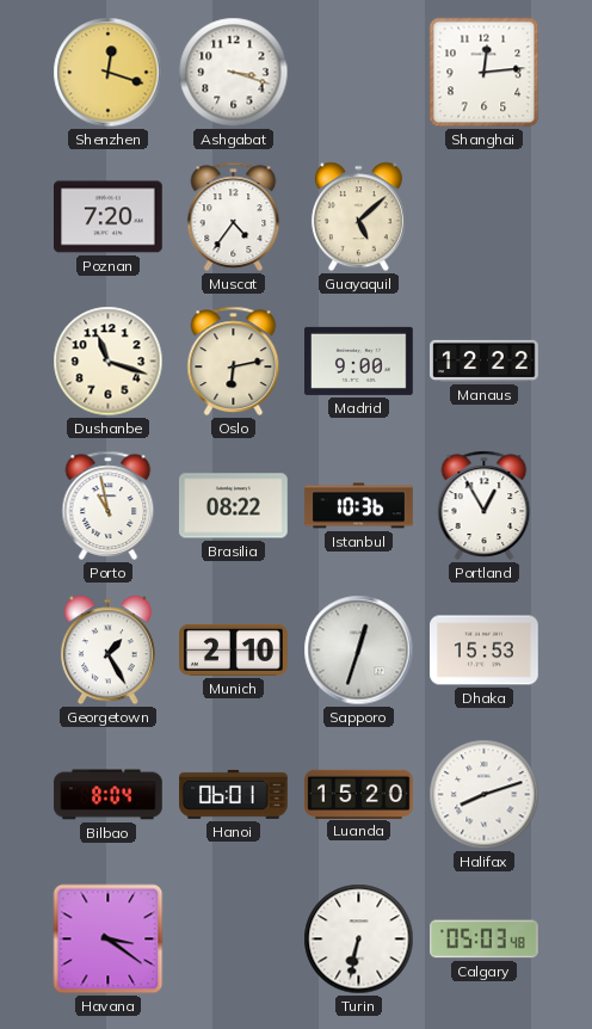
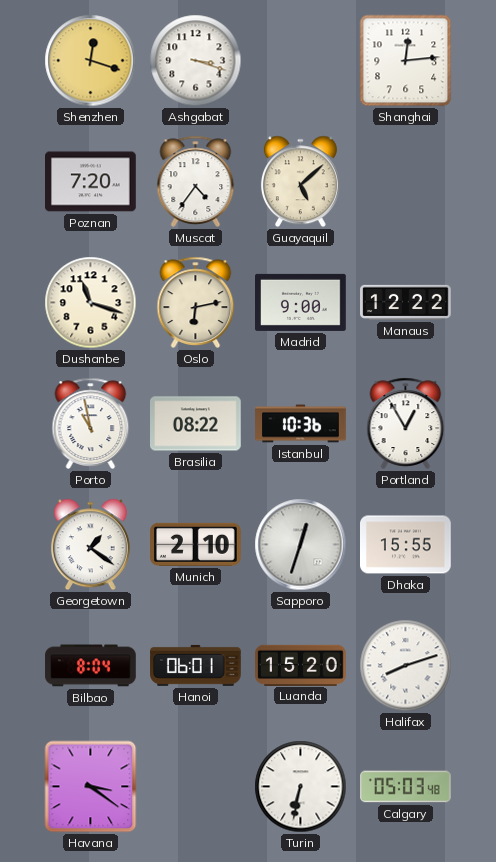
Georgetown: 1:25 -> 1:21 (90, 545)
Dhaka: 15:53 -> 15:55 (406, 545)
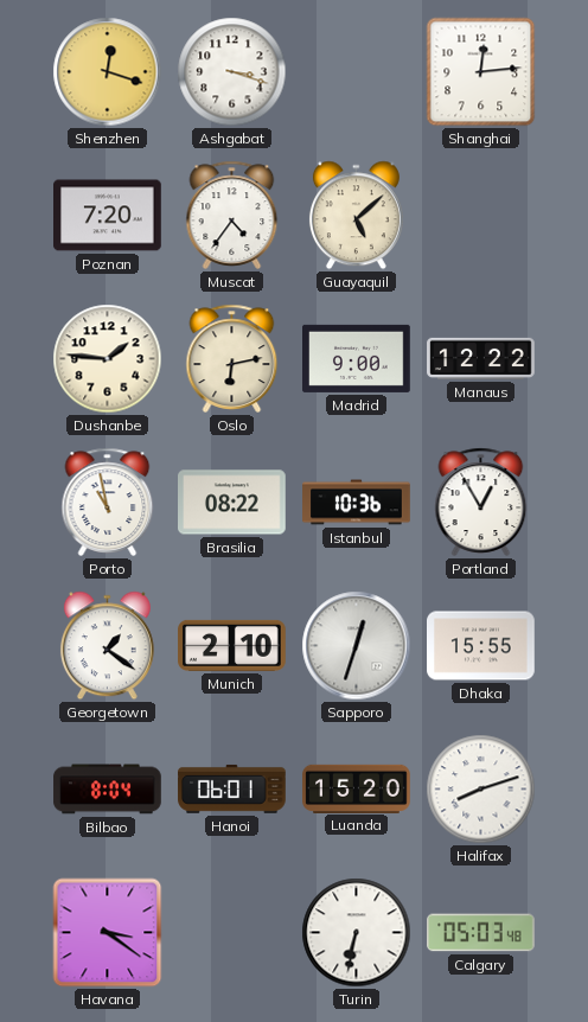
Dushanbe: 11:18 -> 1:46 (108, 359)
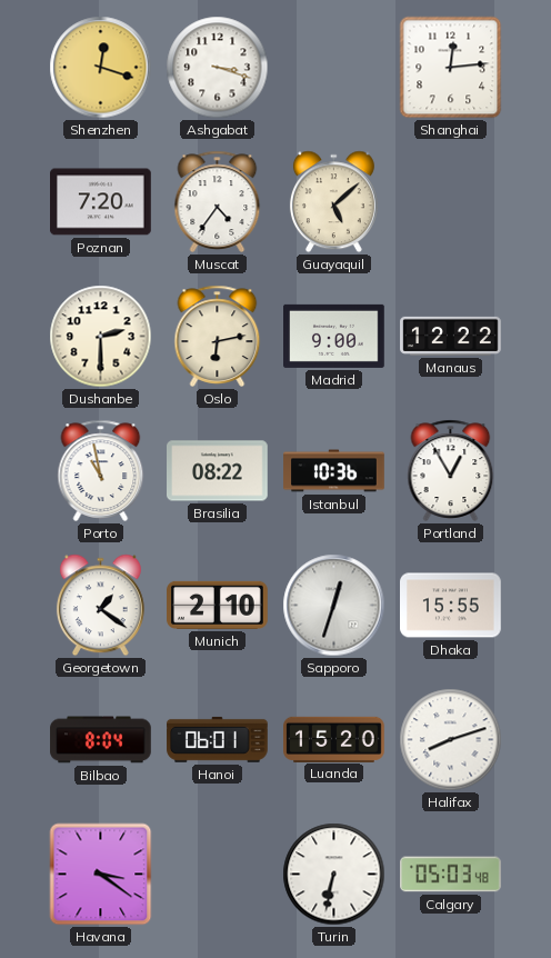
Dushanbe: 1:46 -> 2:30 (101, 337)
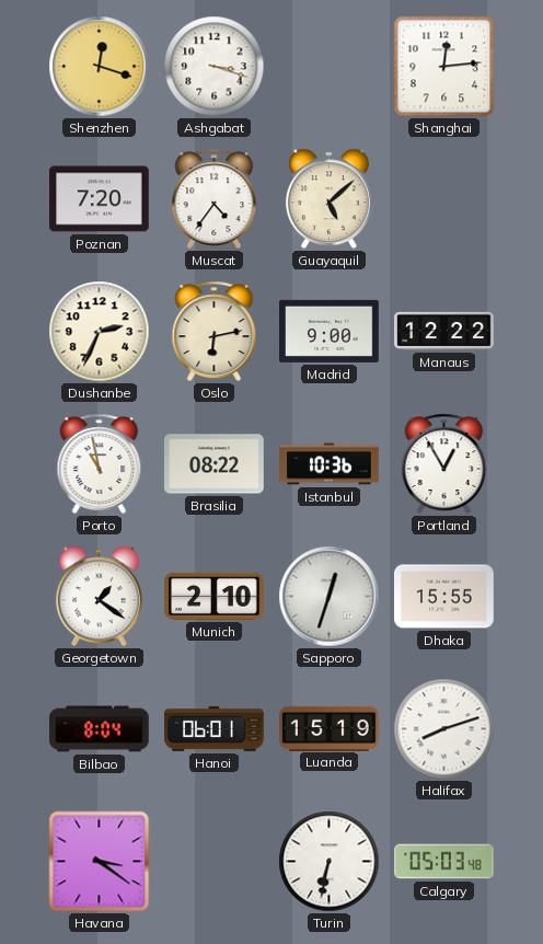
Dushanbe: 2:30 -> 2:34 (100, 332)
Luanda: 15:20 -> 15:19 (330, 728)
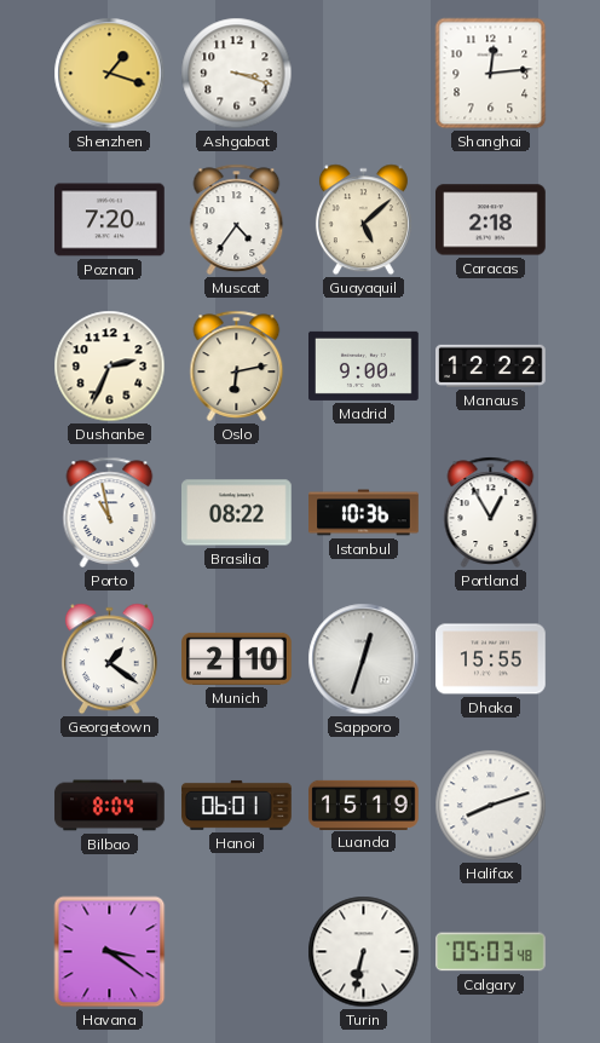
Shenzhen: 12:18 -> 1:18 (110, 74)
Caracas: none -> 2:18 (491, 220)
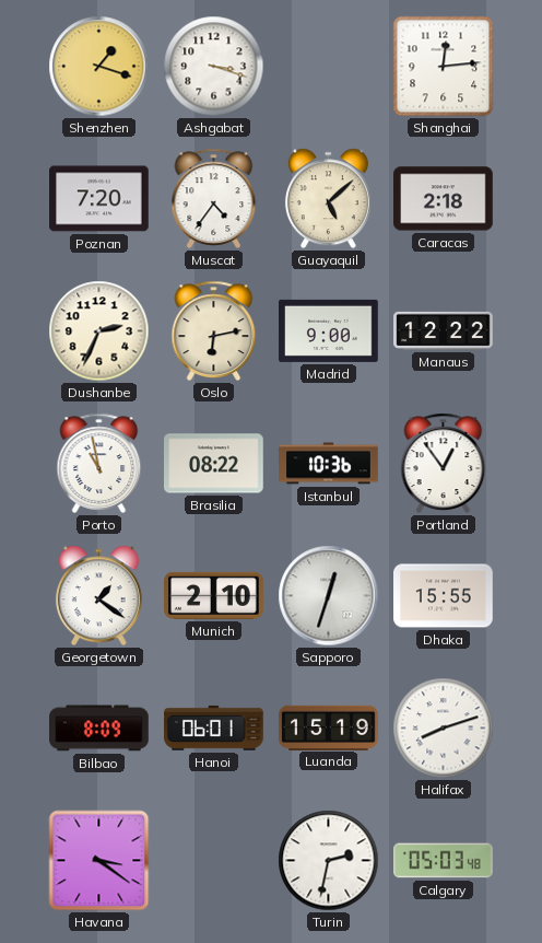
Portland: 12:55 -> 12:54 (444, 463)
Bilbao: 8:04 -> 8:09 (99, 729)
Turin: 6:32 -> 2:32 (329, 861)
